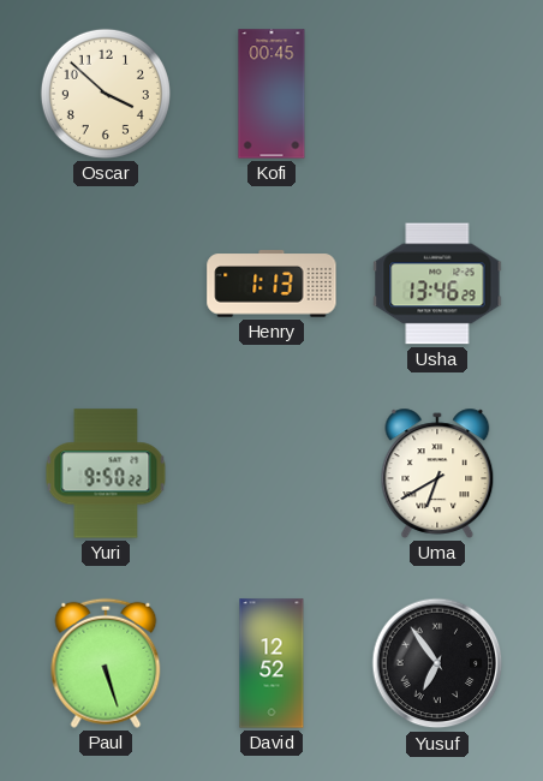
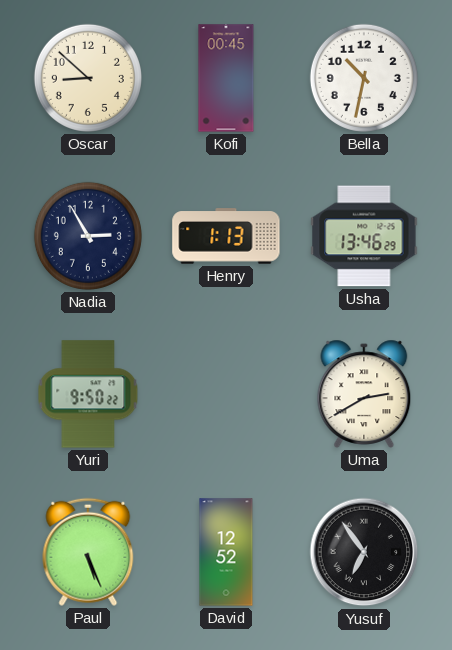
Oscar: 3:52 -> 8:52 (88, 78)
Bella: none -> 10:32 (364, 78)
Nadia: none -> 2:55 (88, 236)
Uma: 6:40 -> 2:40 (364, 394)
Paul: 5:27 -> 5:26 (88, 552)
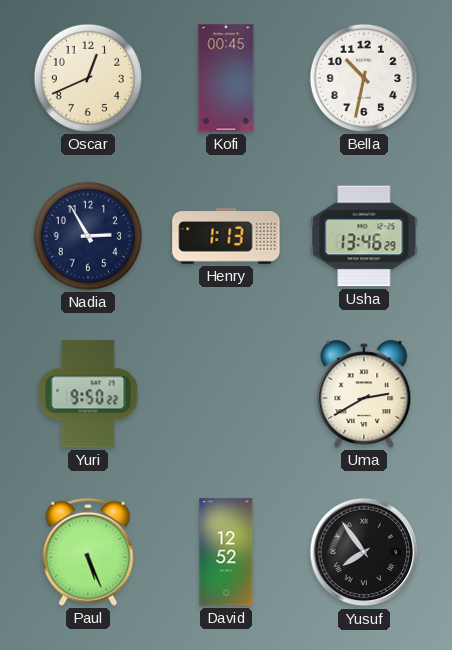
Oscar: 8:52 -> 12:41 (88, 78)
Yusuf: 6:54 -> 7:54 (364, 552)
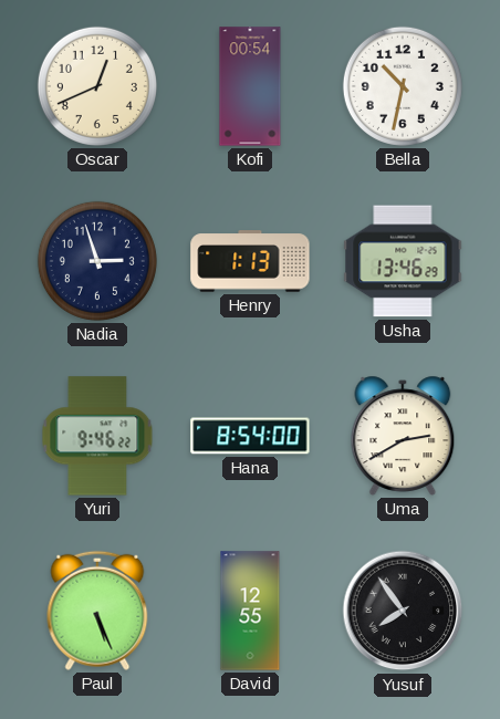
Kofi: 00:45 -> 00:54 (250, 86)
Nadia: 2:55 -> 2:57 (97, 261)
Yuri: 9:50 -> 9:46 (97, 436)
Hana: none -> 8:54 (250, 436)
David: 12:52 -> 12:55 (250, 611)
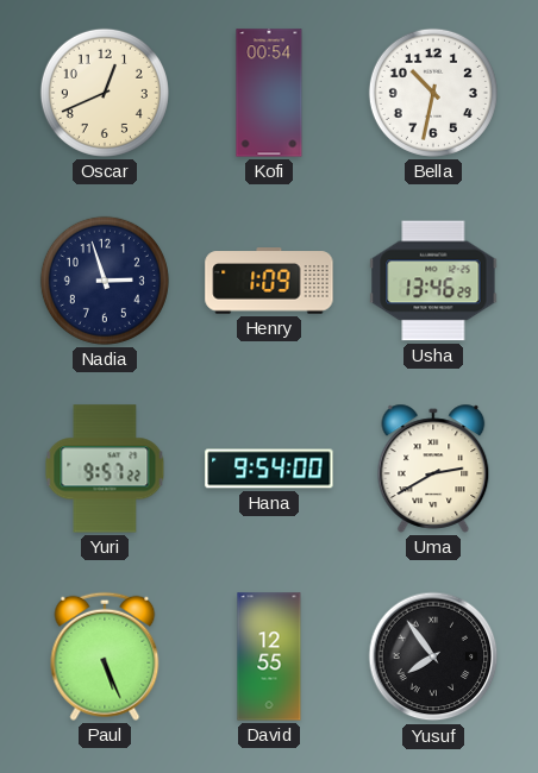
Henry: 1:13 -> 1:09 (269, 281)
Yuri: 9:46 -> 9:57 (105, 469)
Hana: 8:54 -> 9:54 (269, 469)
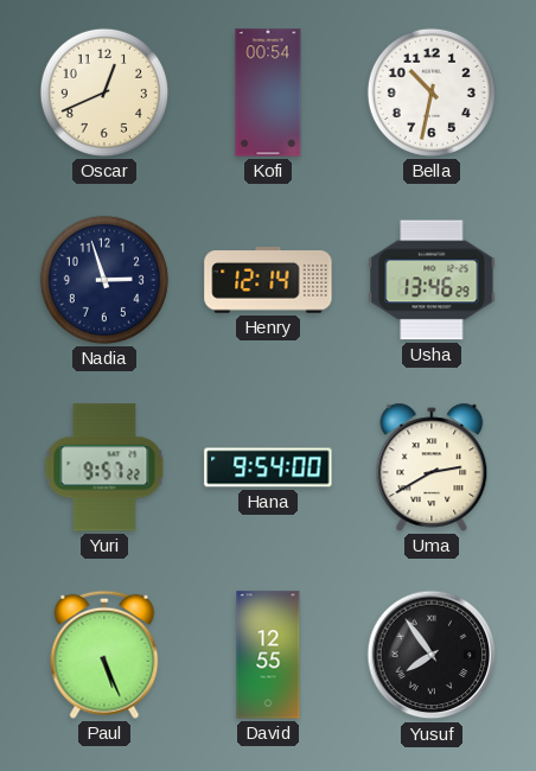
Henry: 1:09 -> 12:14 (268, 280)
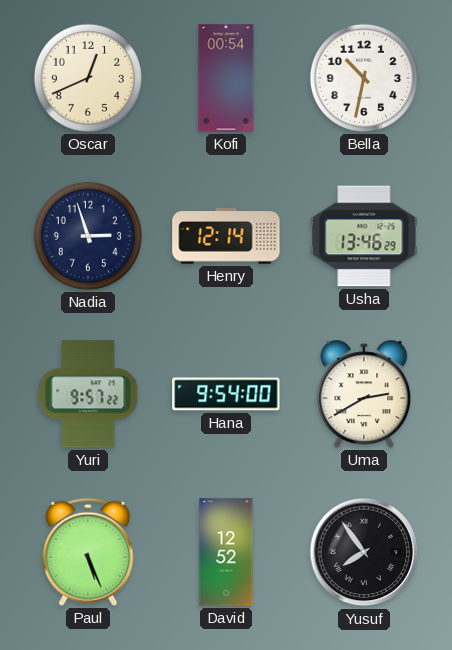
David: 12:55 -> 12:52 (226, 552)
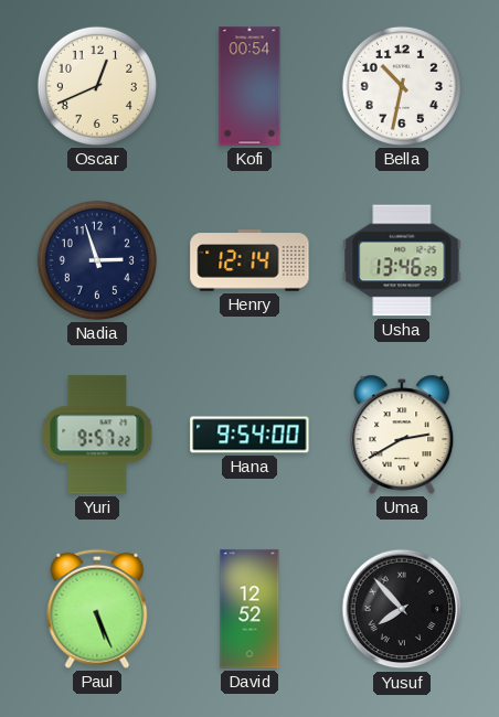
Yusuf: 7:54 -> 7:53 (402, 609)
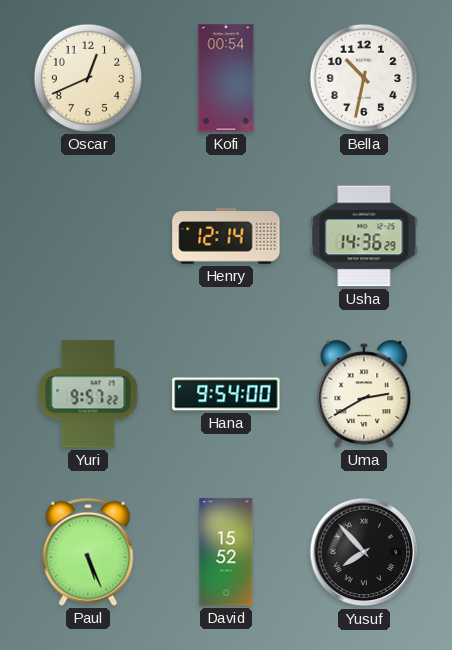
Nadia: 2:57 -> none (97, 260)
Usha: 13:46 -> 14:36 (364, 236)
David: 12:52 -> 15:52 (226, 552)
